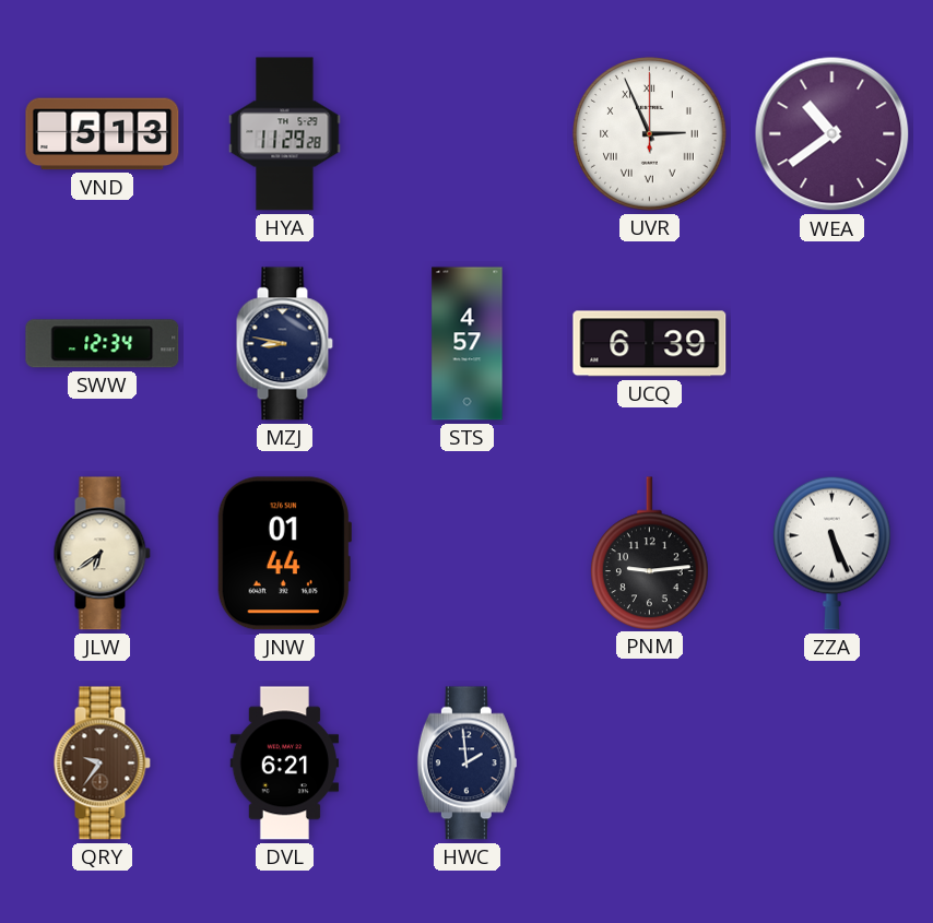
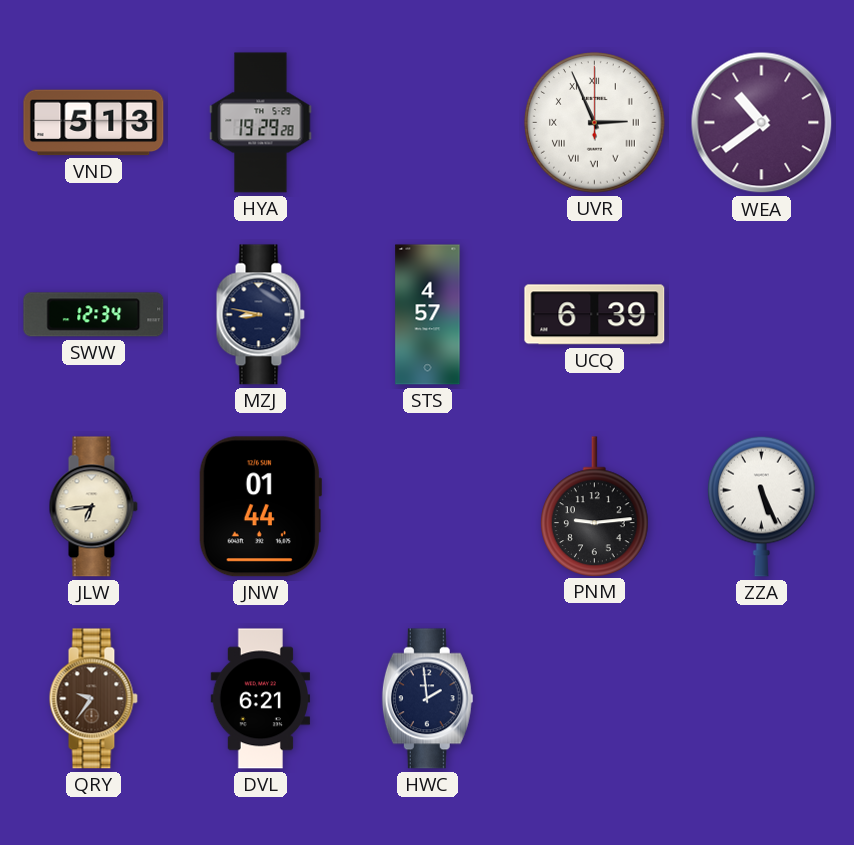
HYA: 11:29 -> 19:29 (261, 123)
JLW: 6:39 -> 6:44 (93, 507)
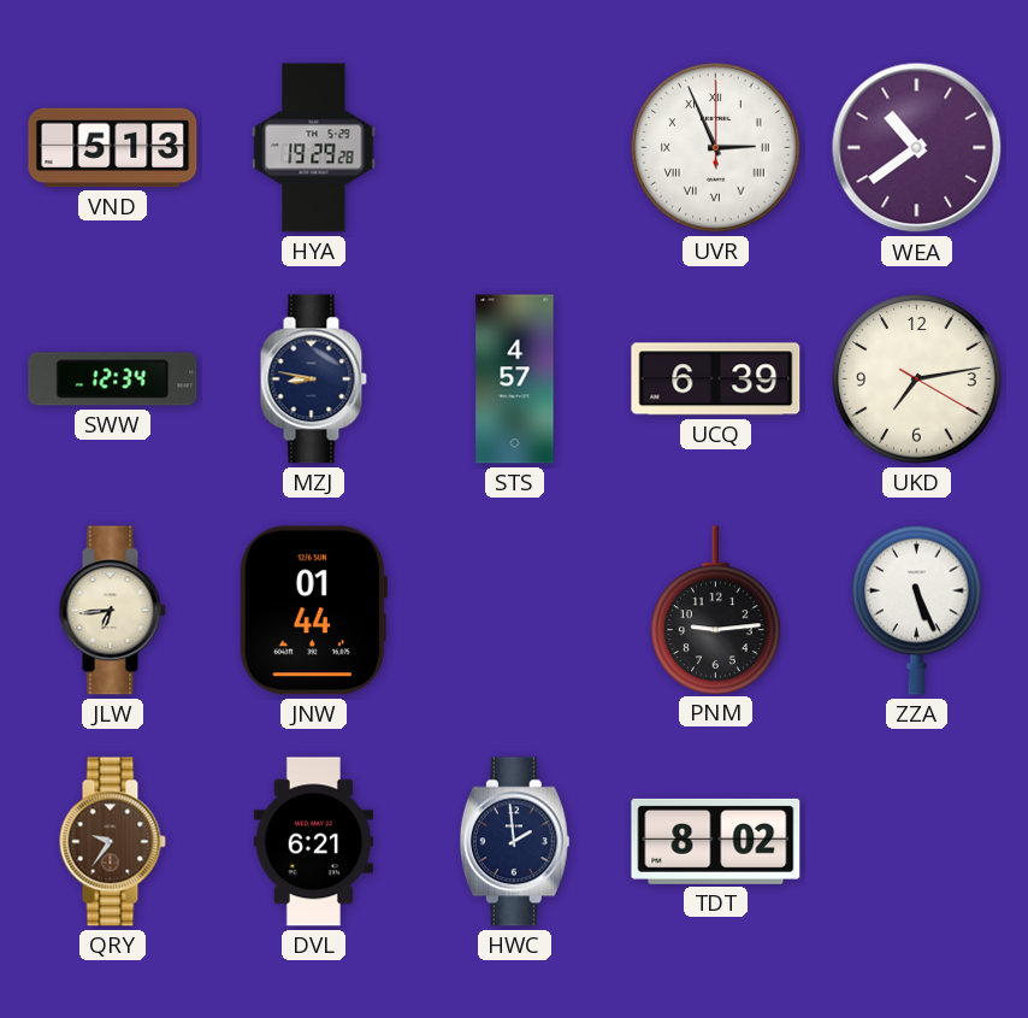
UKD: none -> 7:13 (917, 379)
TDT: none -> 8:02 (716, 841)
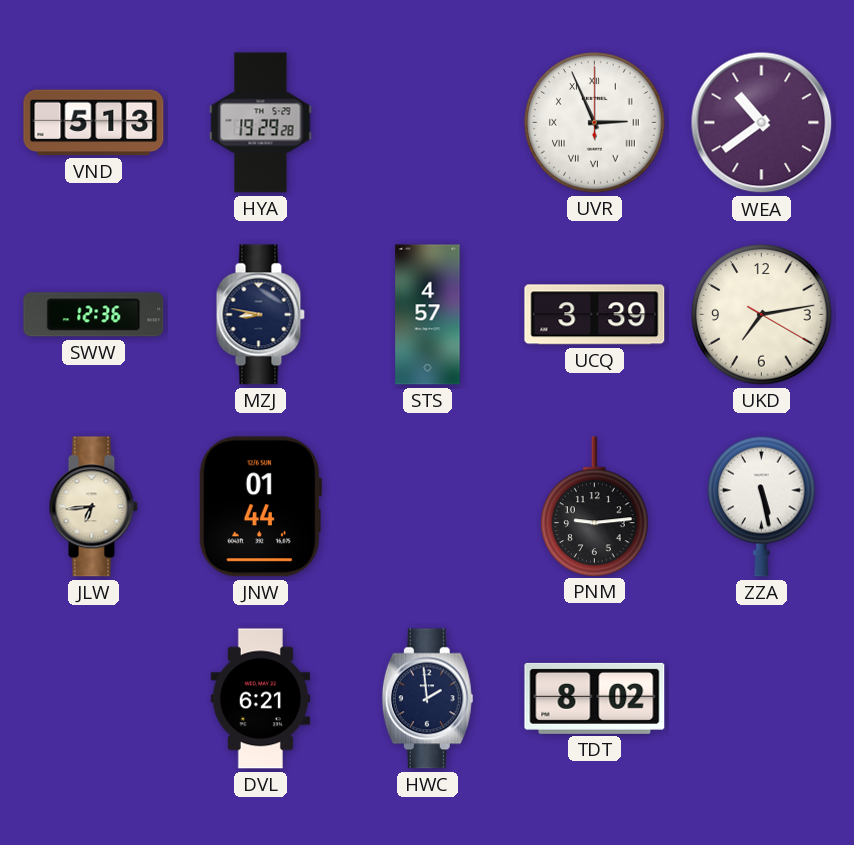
SWW: 12:34 -> 12:36 (94, 315)
UCQ: 6:39 -> 3:39 (595, 315)
ZZA: 5:26 -> 5:28 (762, 506)
QRY: 9:36 -> none (112, 842)
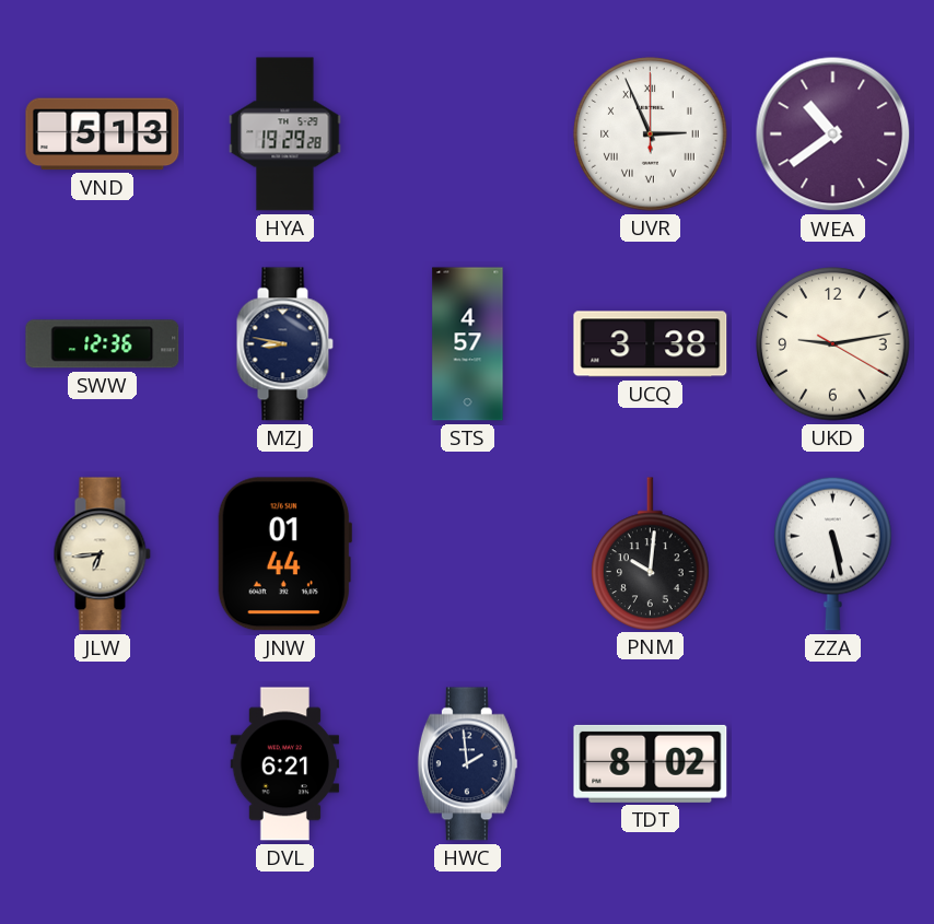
UCQ: 3:39 -> 3:38 (651, 344)
UKD: 7:13 -> 9:13 (833, 344)
PNM: 9:14 -> 10:01 (651, 553)
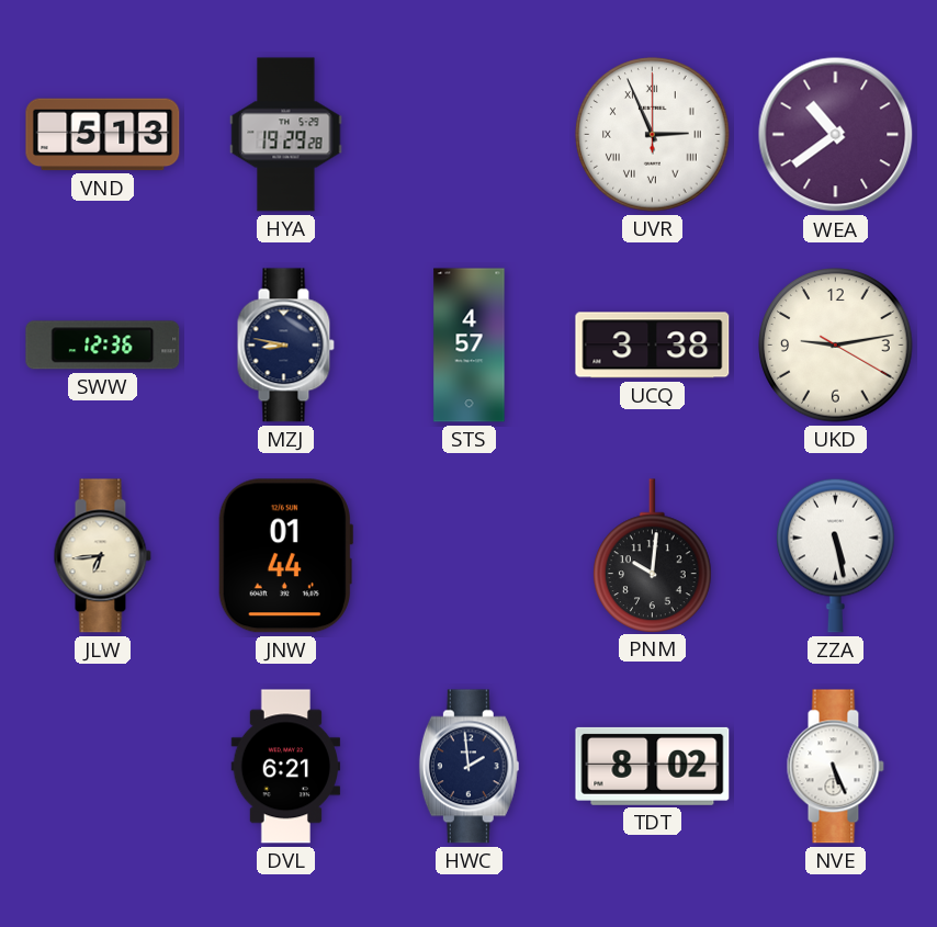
NVE: none -> 5:26 (835, 767)
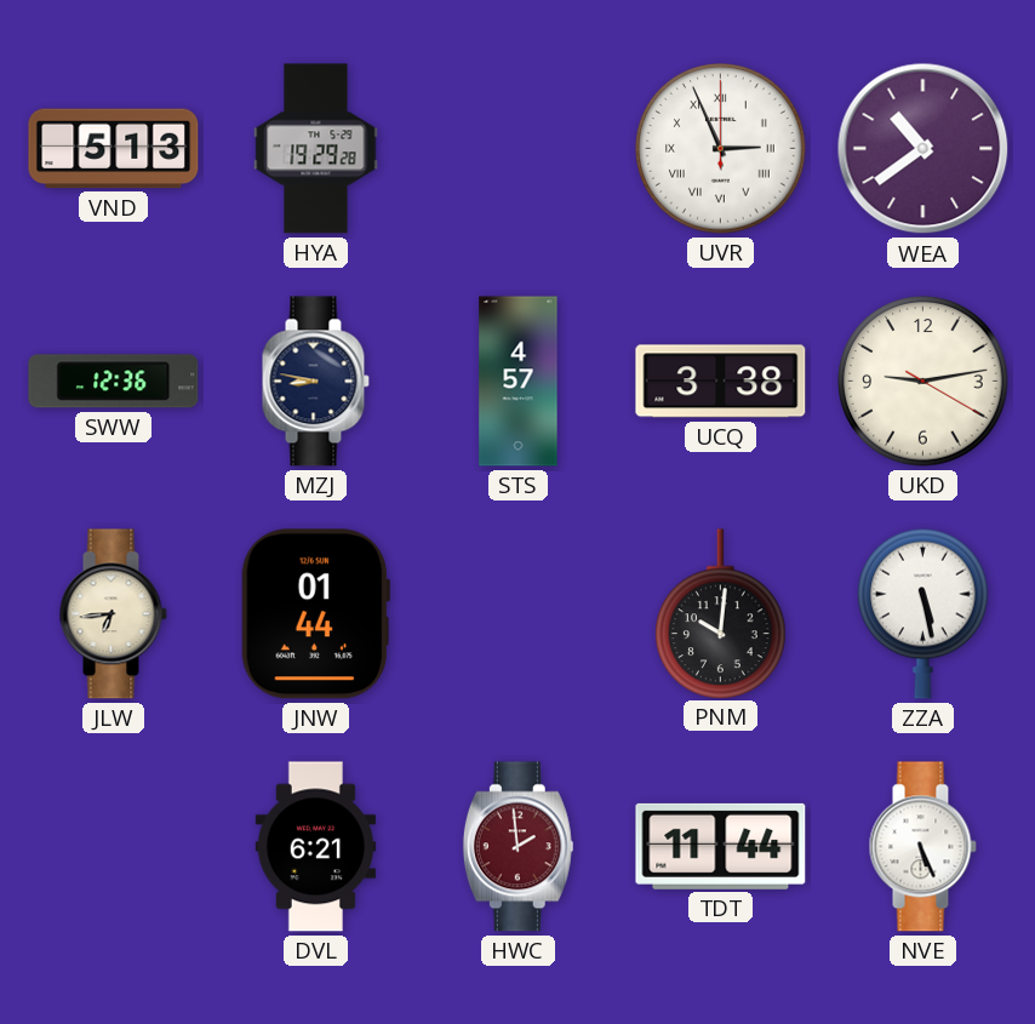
HWC dial: navy -> burgundy (517, 847)
TDT: 8:02 -> 11:44 (721, 846)
